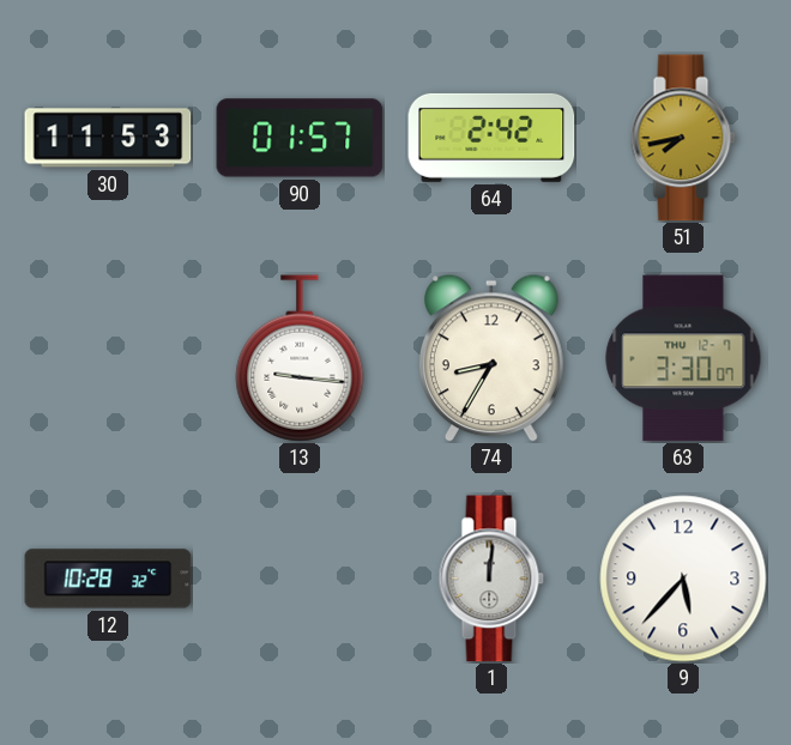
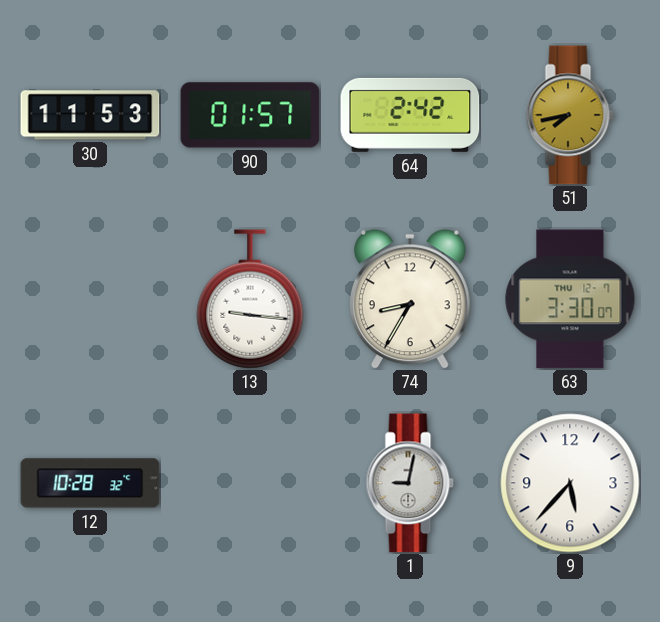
1: 12:01 -> 9:02 (410, 483)
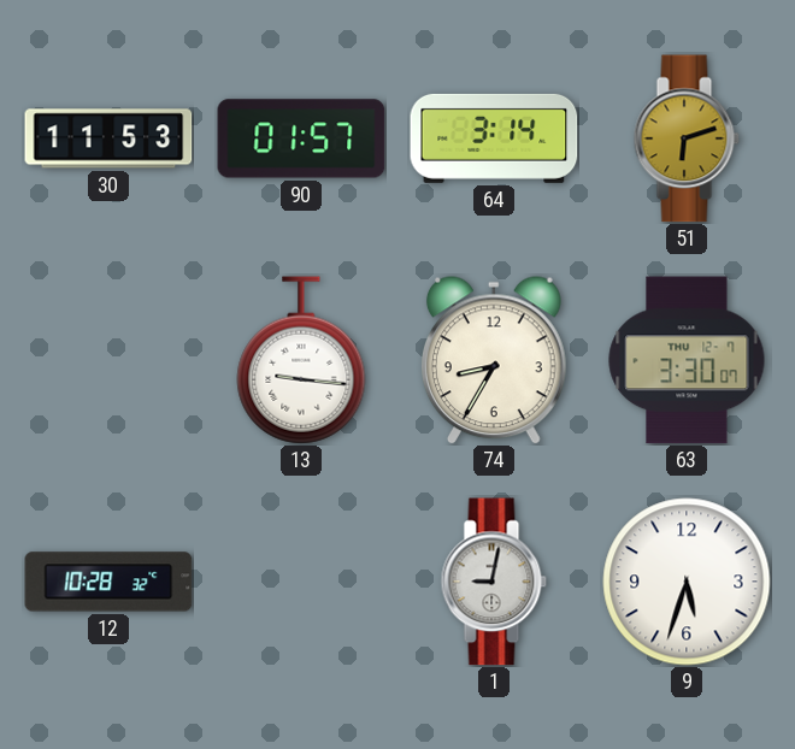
64: 2:42 -> 3:14 (494, 138)
51: 7:43 -> 6:12 (687, 138)
9: 5:37 -> 5:33 (687, 582)
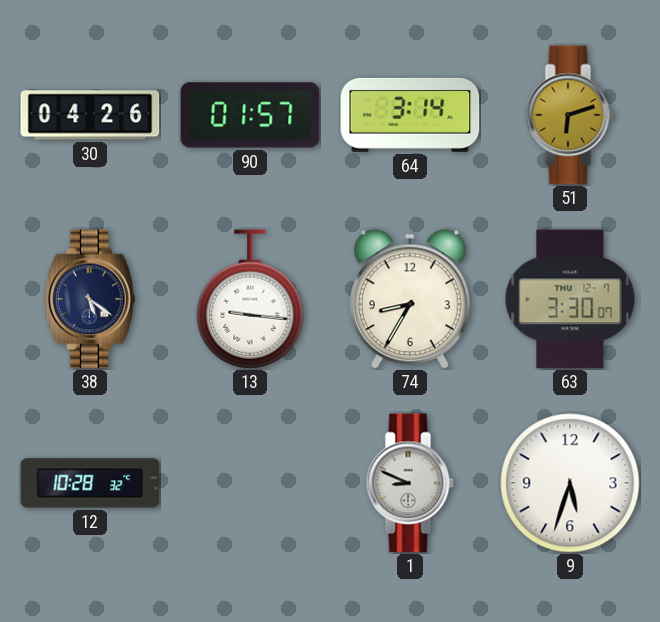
30: 11:53 -> 04:26 (90, 115)
38: none -> 5:21 (90, 299)
1: 9:02 -> 8:49 (410, 483)
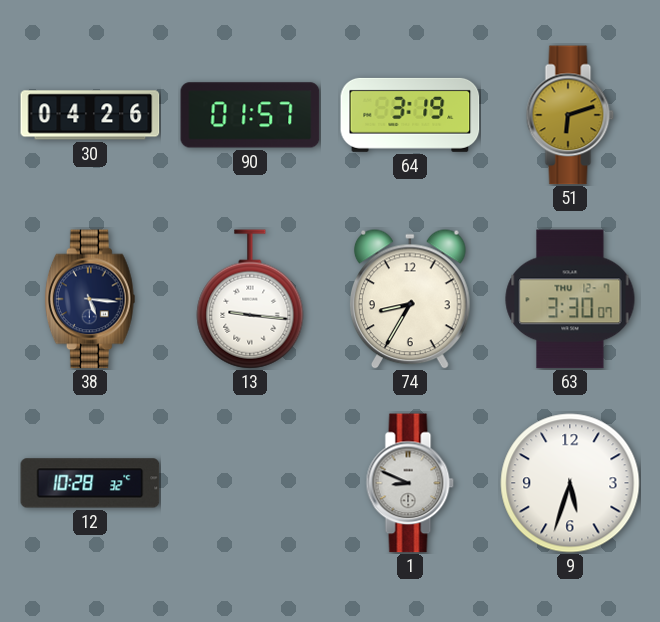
64: 3:14 -> 3:19 (410, 115)
38: 5:21 -> 5:16 (90, 299)
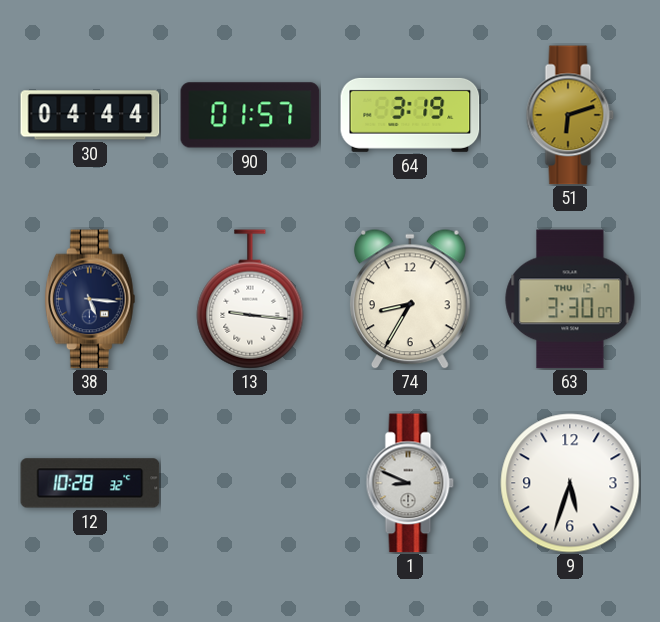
30: 04:26 -> 04:44 (90, 115)
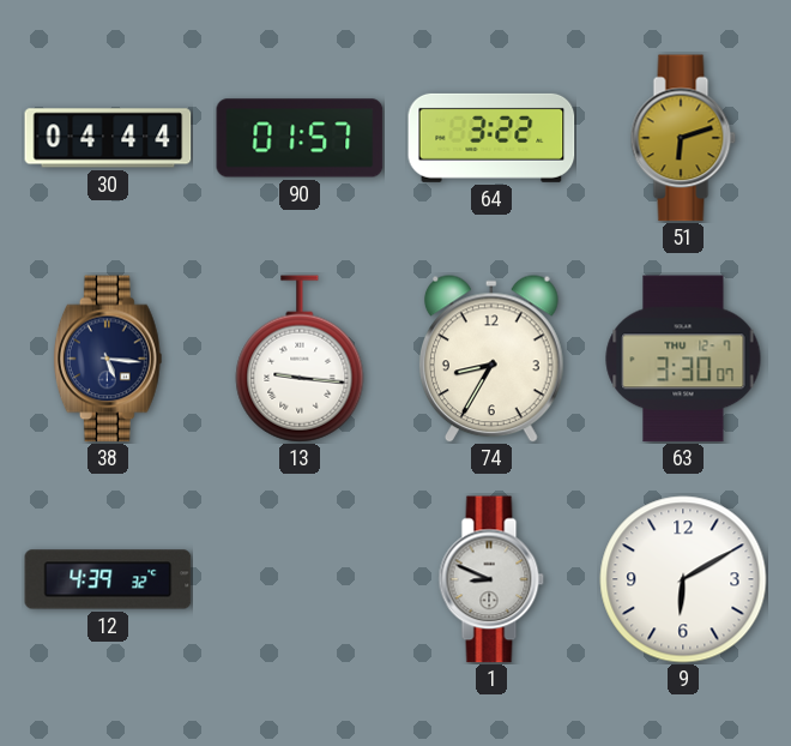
64: 3:19 -> 3:22 (491, 138)
12: 10:28 -> 4:39 (108, 579)
9: 5:33 -> 6:10 (683, 579)
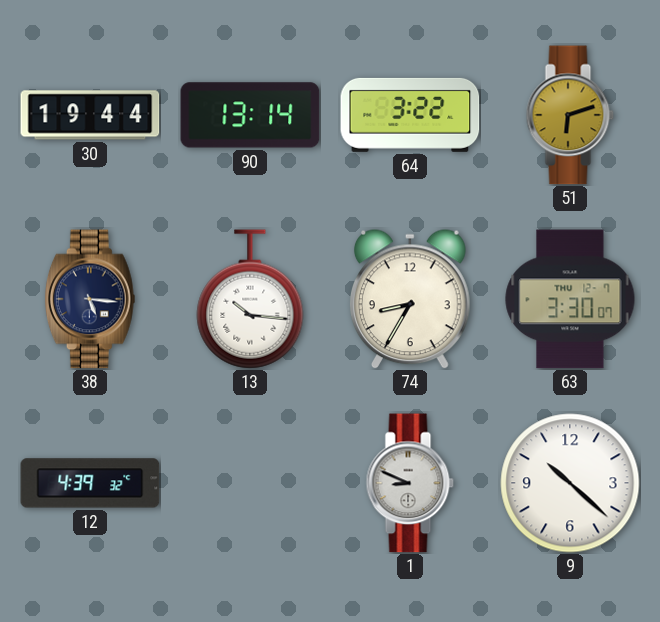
30: 04:44 -> 19:44 (90, 115)
90: 01:57 -> 13:14 (250, 115)
13: 9:16 -> 10:16 (250, 299)
9: 6:10 -> 10:22 (570, 483)
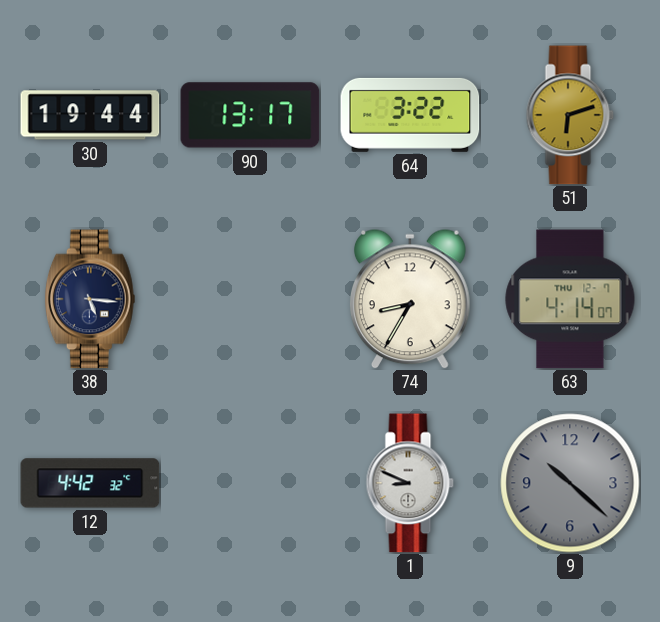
90: 13:14 -> 13:17 (250, 115)
13: 10:16 -> none (250, 299)
63: 3:30 -> 4:14 (570, 299)
12: 4:39 -> 4:42 (90, 483)
9 dial: white -> grey (570, 483)
